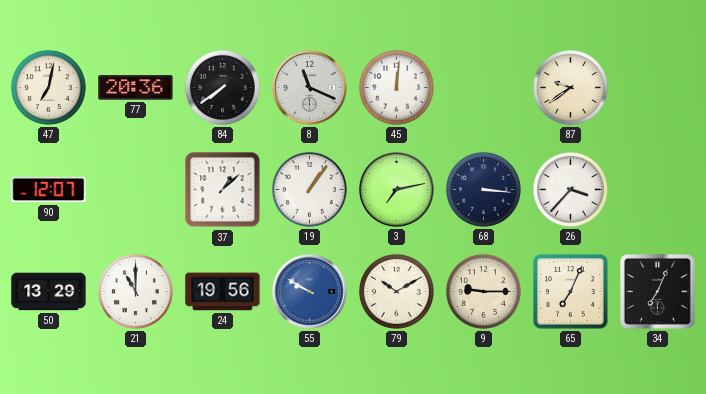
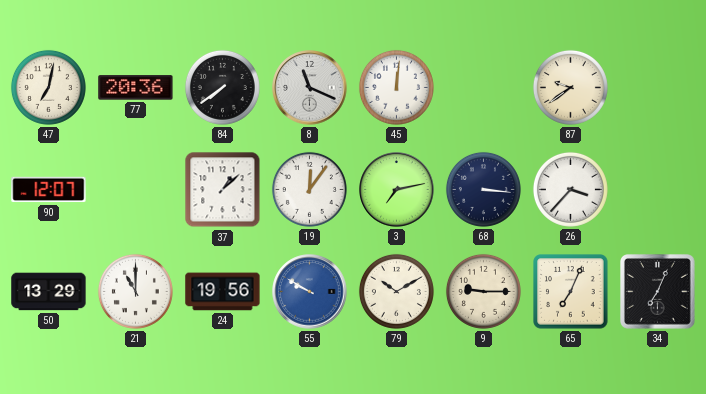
19: 1:06 -> 12:06 (309, 189)
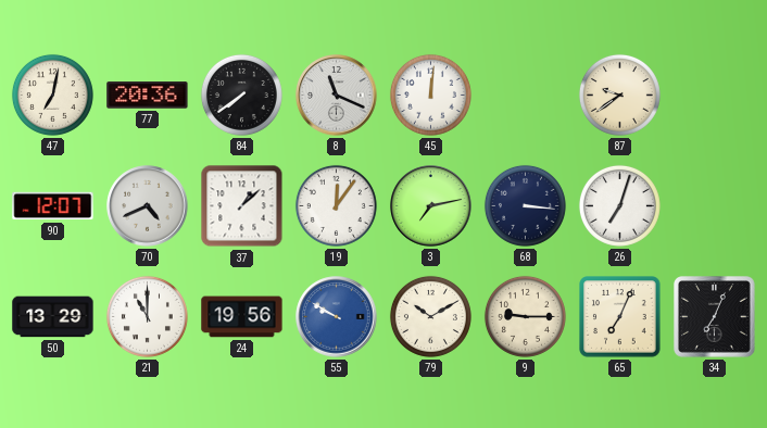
70: none -> 4:41 (148, 206)
26: 3:37 -> 7:03 (619, 205)
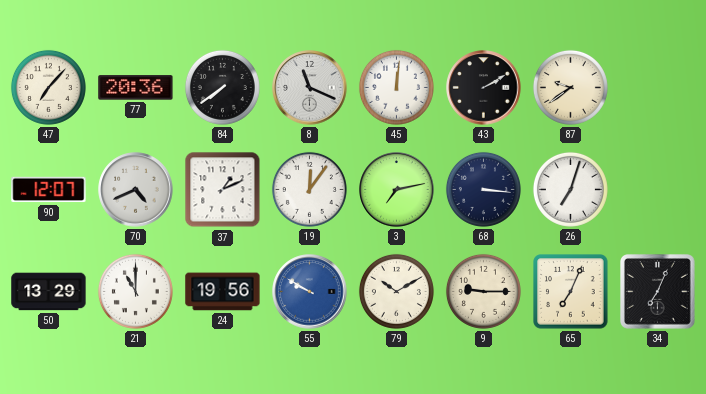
47: 7:02 -> 7:07 (48, 87)
43: none -> 2:10 (484, 88)
37: 1:08 -> 1:11 (223, 190)
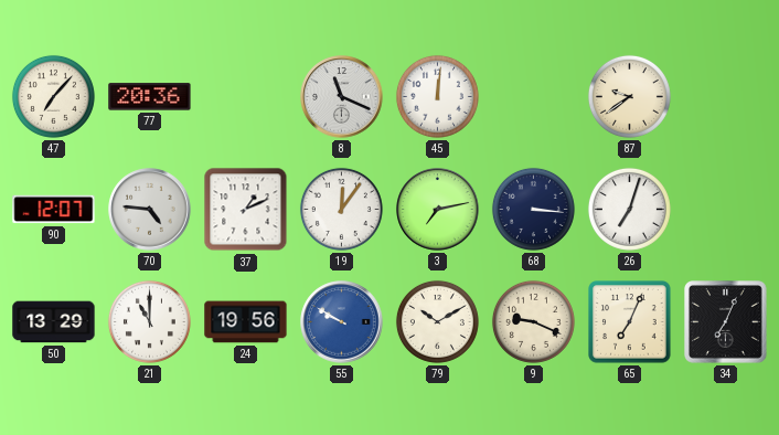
84: 7:39 -> none (222, 87)
43: 2:10 -> none (484, 88)
70: 4:41 -> 4:46 (150, 210)
9: 9:15 -> 9:19 (533, 321)
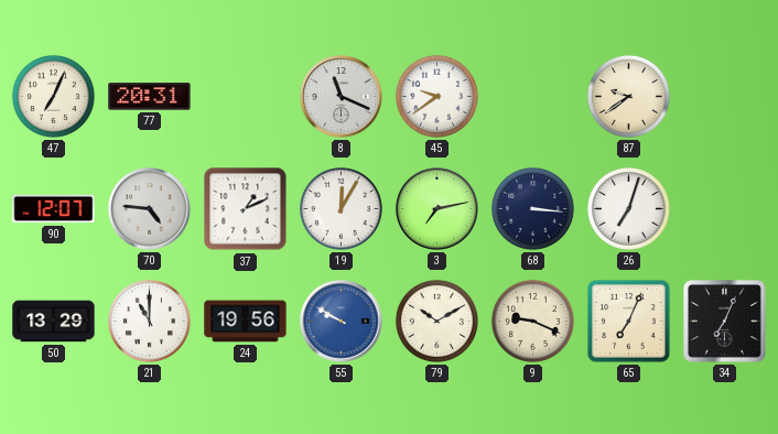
47: 7:07 -> 7:04 (53, 96)
77: 20:36 -> 20:31 (150, 97)
45: 12:01 -> 9:39 (436, 96)
19: 12:06 -> 12:05 (341, 208)
